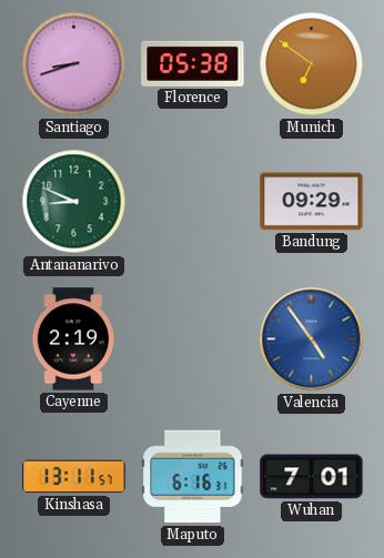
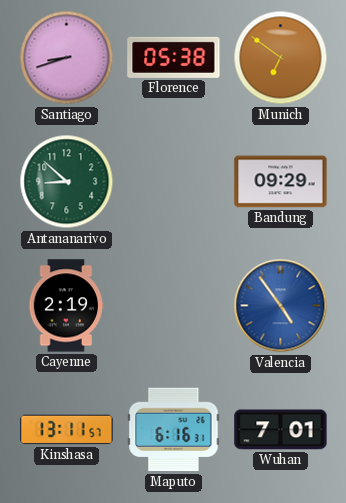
Antananarivo: 8:49 -> 8:52 (67, 182)
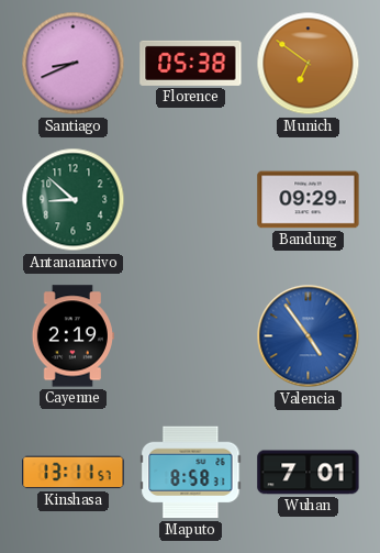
Santiago: 8:42 -> 8:41 (74, 64)
Maputo: 6:16 -> 8:58 (191, 473)
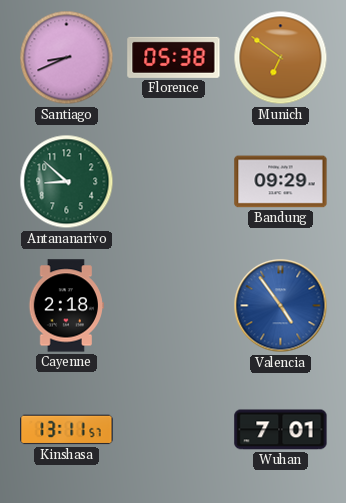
Cayenne: 2:19 -> 2:18 (66, 306)
Maputo: 8:58 -> none (191, 473)
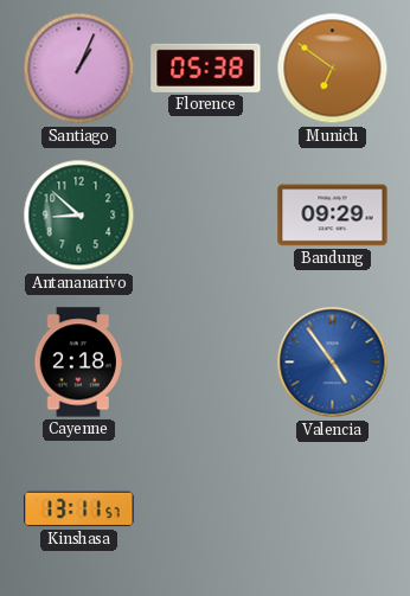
Santiago: 8:41 -> 1:04 (79, 69)
Wuhan: 7:01 -> none (281, 430)
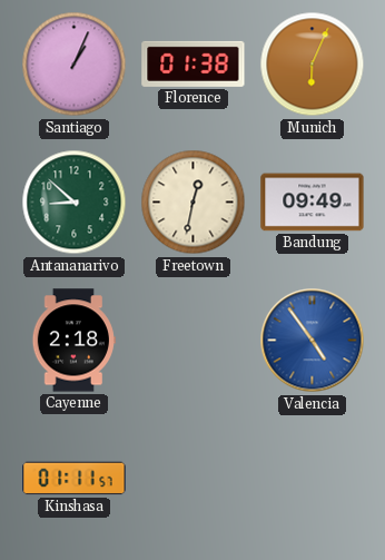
Florence: 05:38 -> 01:38 (194, 63)
Munich: 6:51 -> 6:04 (313, 65)
Freetown: none -> 12:32 (194, 203)
Bandung: 09:29 -> 09:49 (313, 203)
Kinshasa: 13:11 -> 01:11 (75, 479)
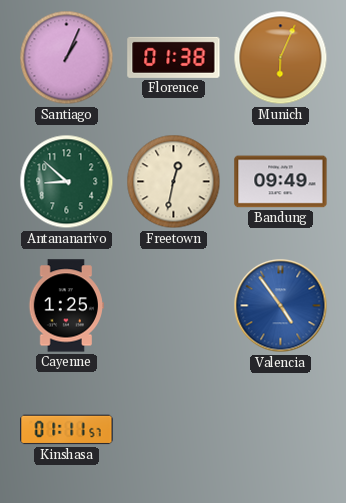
Cayenne: 2:18 -> 1:25 (66, 306)
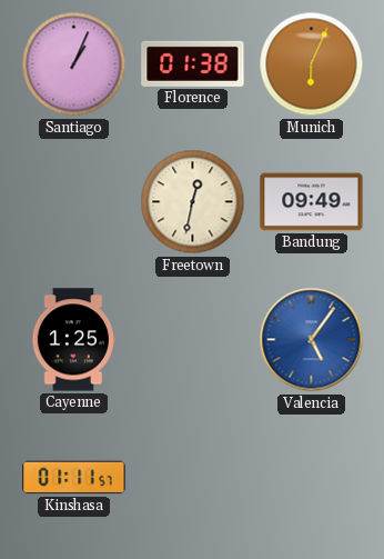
Antananarivo: 8:52 -> none (67, 182)
Valencia: 4:54 -> 5:06 (312, 340)
